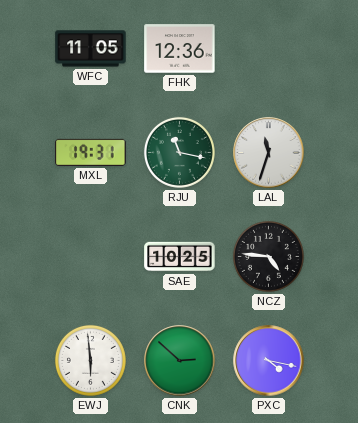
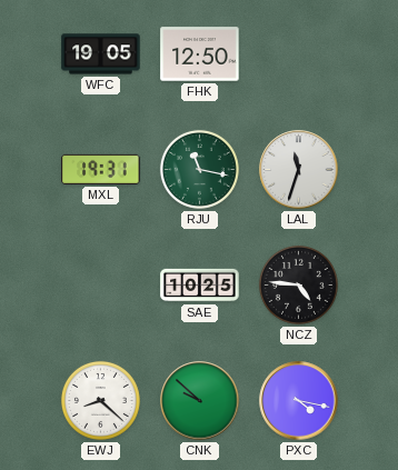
WFC: 11:05 -> 19:05 (101, 54)
FHK: 12:36 -> 12:50 (200, 54)
EWJ: 5:59 -> 8:22 (100, 400)
CNK: 2:52 -> 9:52 (200, 401)
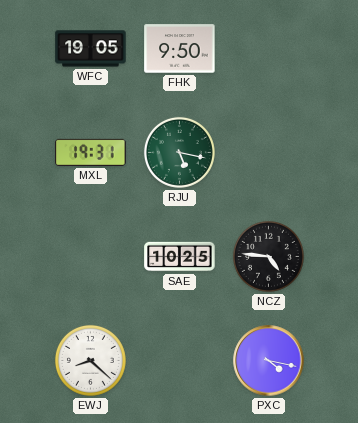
FHK: 12:50 -> 9:50 (180, 49)
RJU: 11:17 -> 5:17 (179, 152)
LAL: 11:33 -> none (299, 170)
CNK: 9:52 -> none (200, 401)
